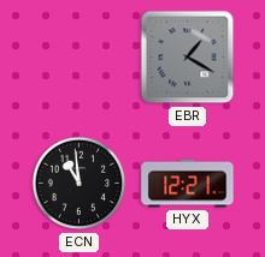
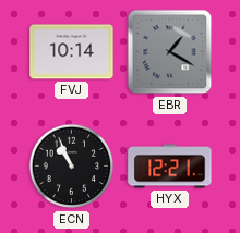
FVJ: none -> 10:14 (72, 52)
ECN: 10:59 -> 10:56 (72, 167)
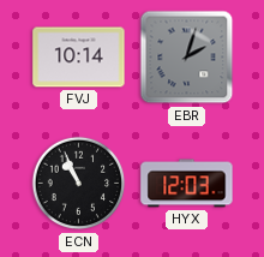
EBR: 1:20 -> 2:03 (187, 58)
HYX: 12:21 -> 12:03 (187, 184)
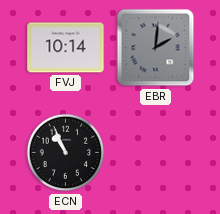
EBR: 2:03 -> 2:01 (156, 48)
HYX: 12:03 -> none (187, 184)
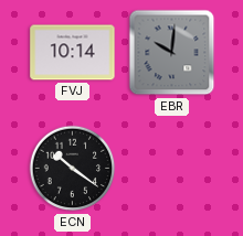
EBR: 2:01 -> 10:01 (172, 53)
ECN: 10:56 -> 10:21 (73, 169)
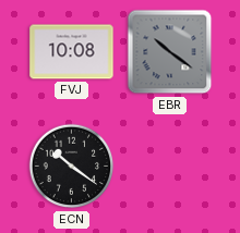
FVJ: 10:14 -> 10:08 (72, 52)
EBR: 10:01 -> 10:21 (170, 52)
